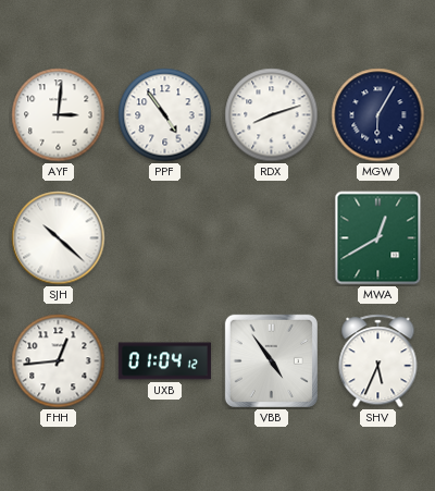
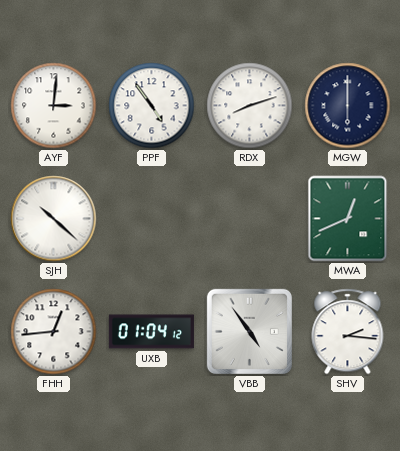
MGW: 6:05 -> 6:00 (348, 106)
MWA: 12:40 -> 12:41 (348, 219)
SHV: 5:34 -> 2:16 (348, 332)
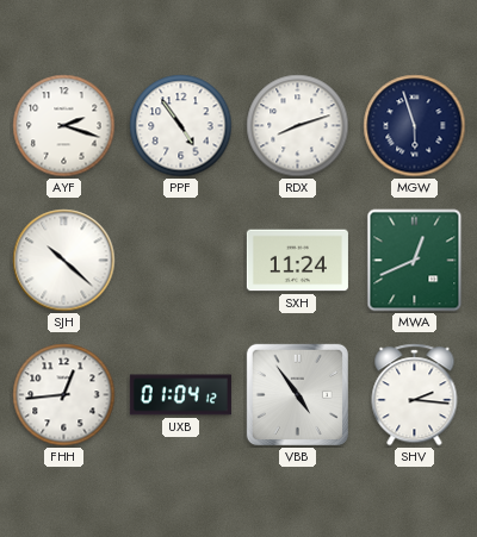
AYF: 3:01 -> 2:18 (64, 126)
MGW: 6:00 -> 5:57 (415, 126)
SXH: none -> 11:24 (297, 261)
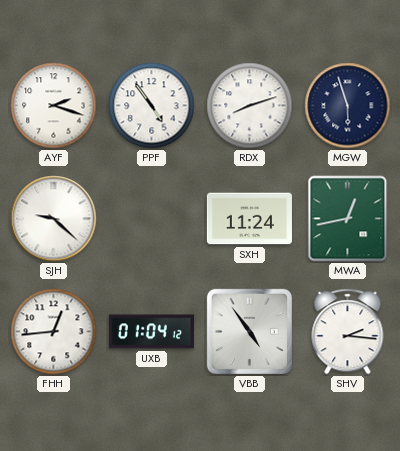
SJH: 10:22 -> 9:22 (54, 219)
MWA: 12:41 -> 12:43 (348, 219)
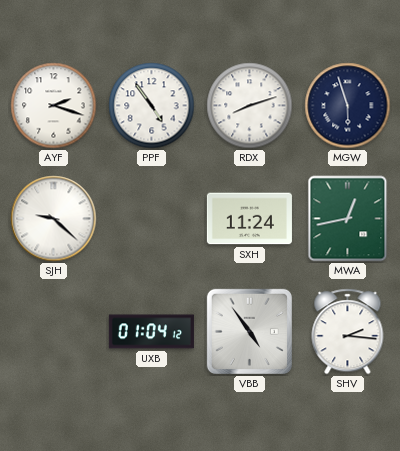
FHH: 12:44 -> none (54, 332)
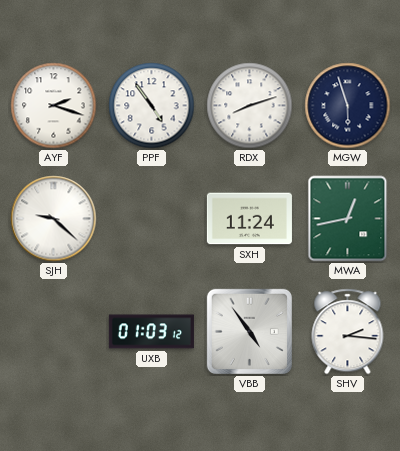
UXB: 01:04 -> 01:03 (151, 332)
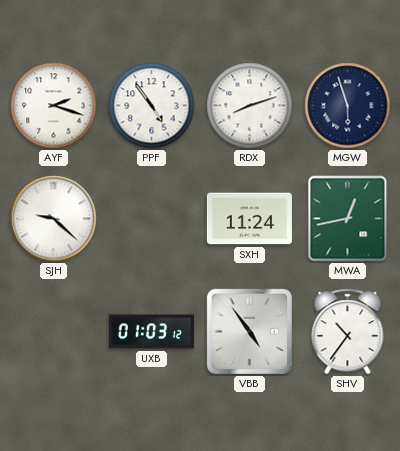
SHV: 2:16 -> 10:36 (348, 332)
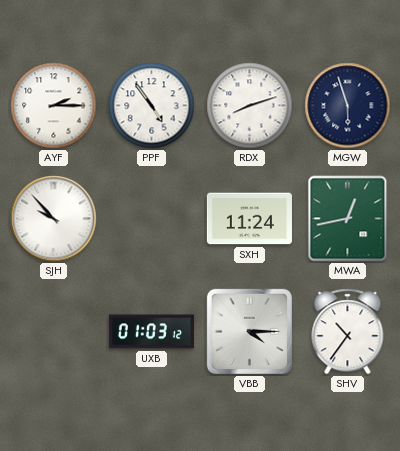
AYF: 2:18 -> 2:15 (54, 106)
SJH: 9:22 -> 9:53 (54, 219)
VBB: 4:54 -> 4:15 (249, 331)
